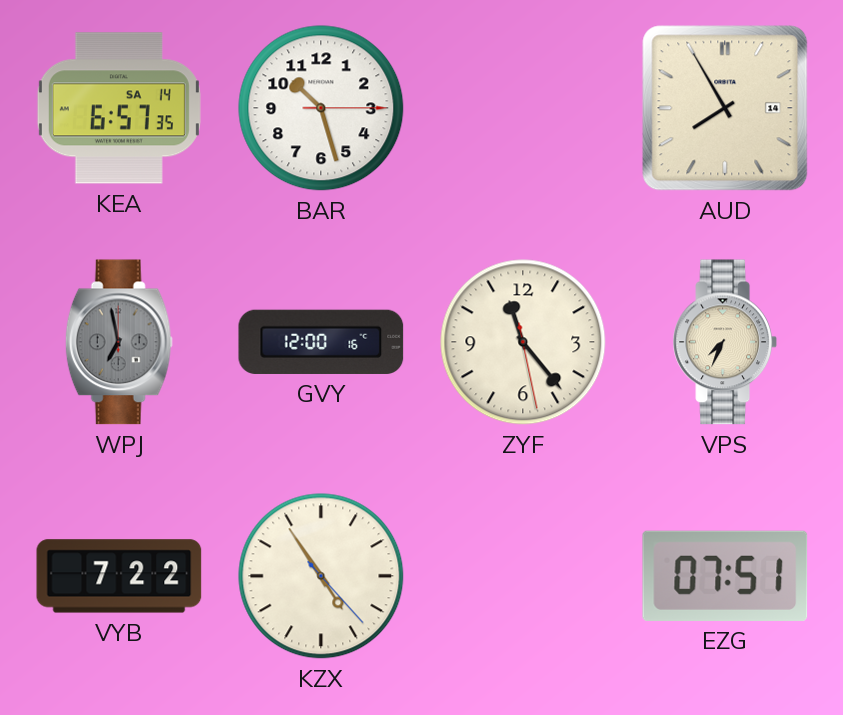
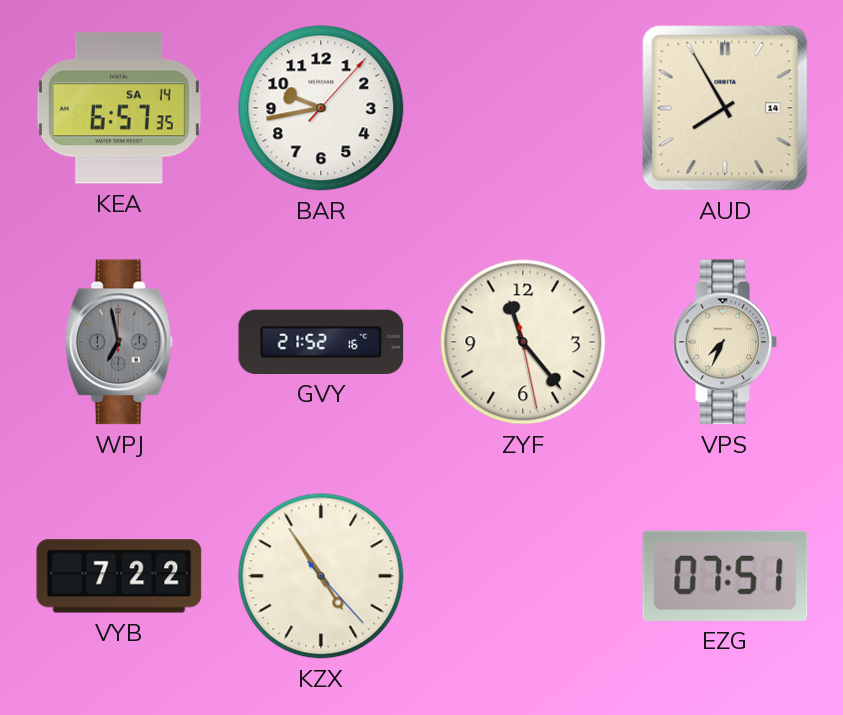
BAR: 10:27 -> 9:43 (321, 108)
GVY: 12:00 -> 21:52 (321, 342)
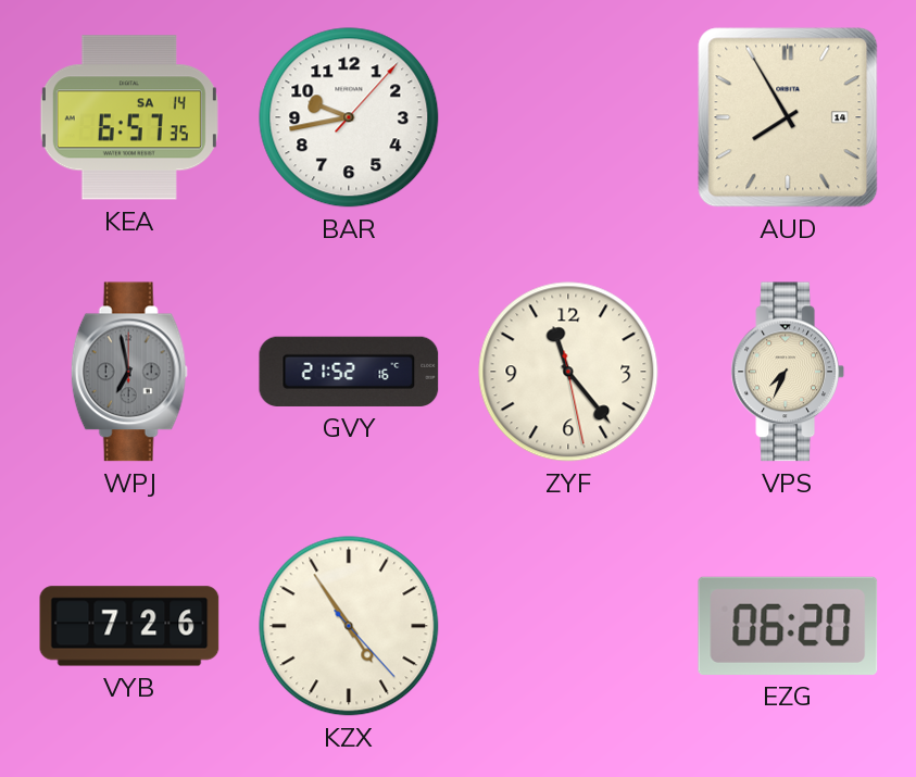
VYB: 7:22 -> 7:26 (129, 626)
EZG: 07:51 -> 06:20 (788, 626)
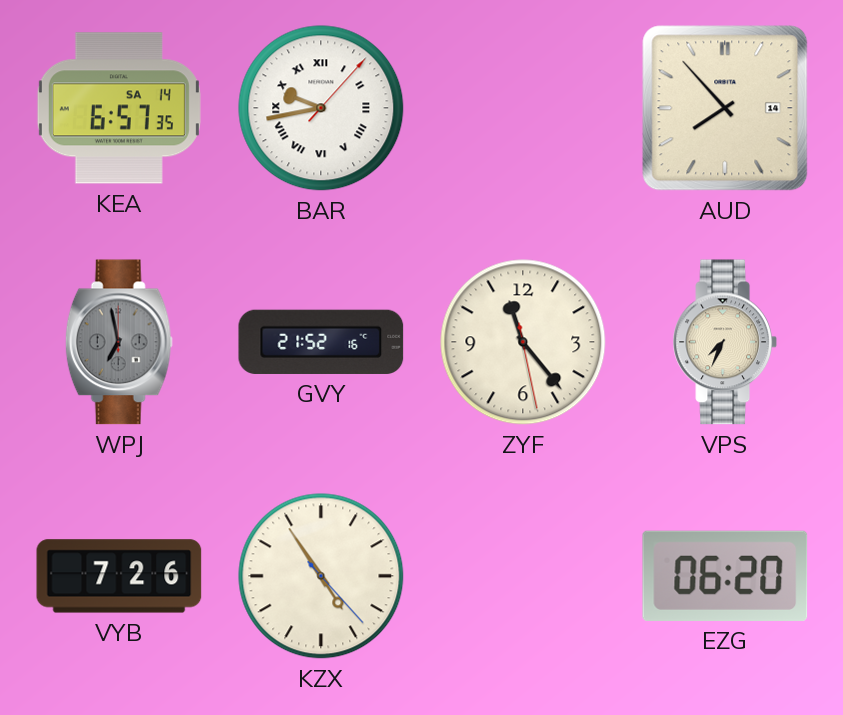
BAR numerals: Arabic -> Roman (321, 108)
AUD: 7:55 -> 7:53 (725, 108)
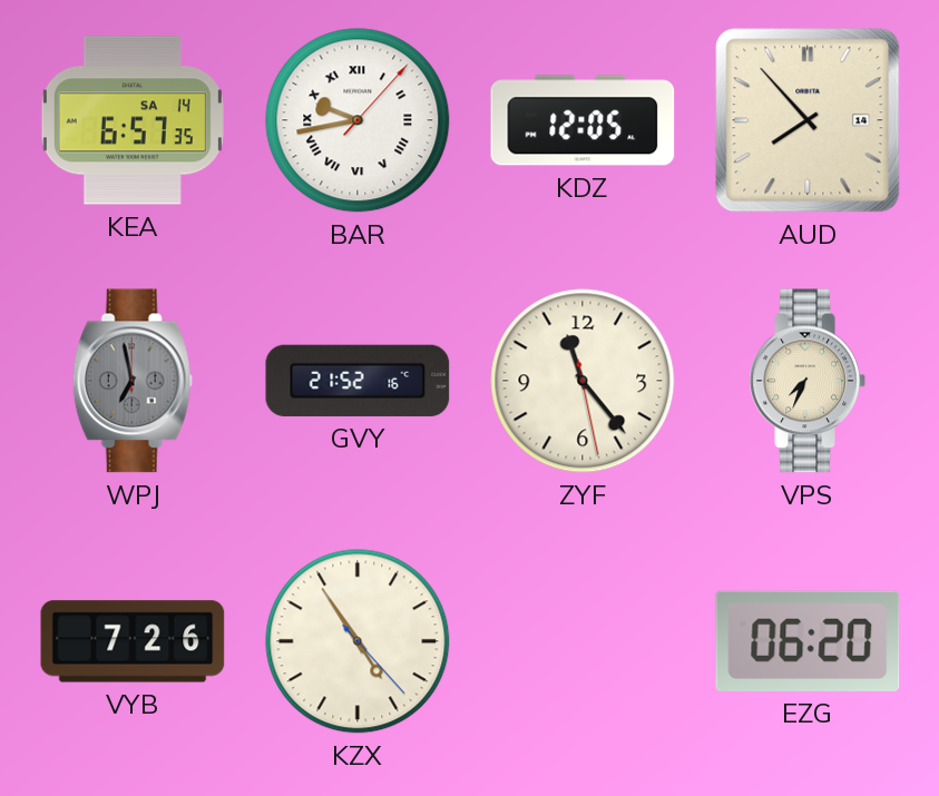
KDZ: none -> 12:05 (583, 120)
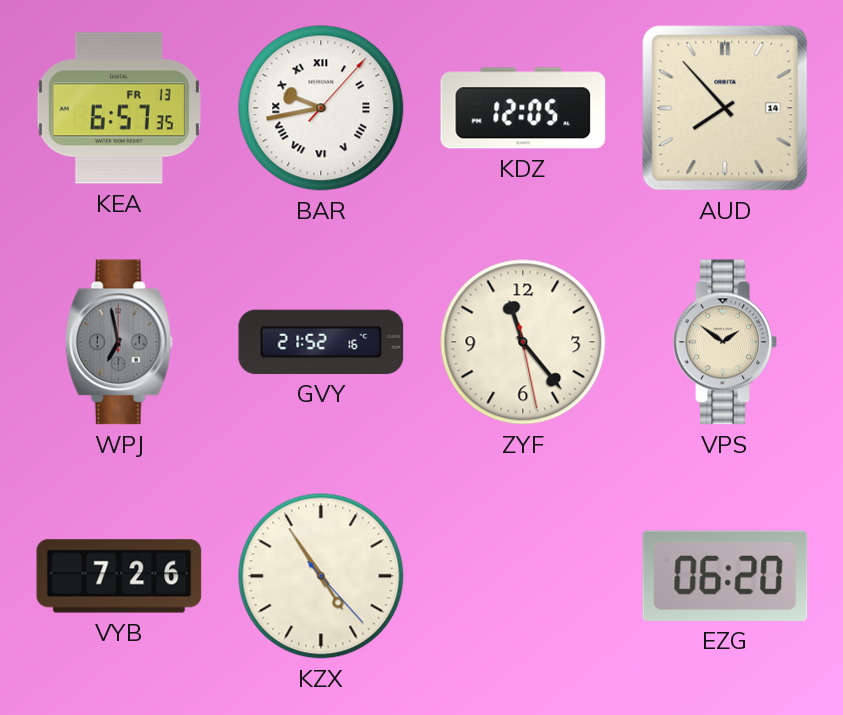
KEA date: SA 14 -> FR 13 (119, 108)
VPS: 7:34 -> 1:51 (725, 342)
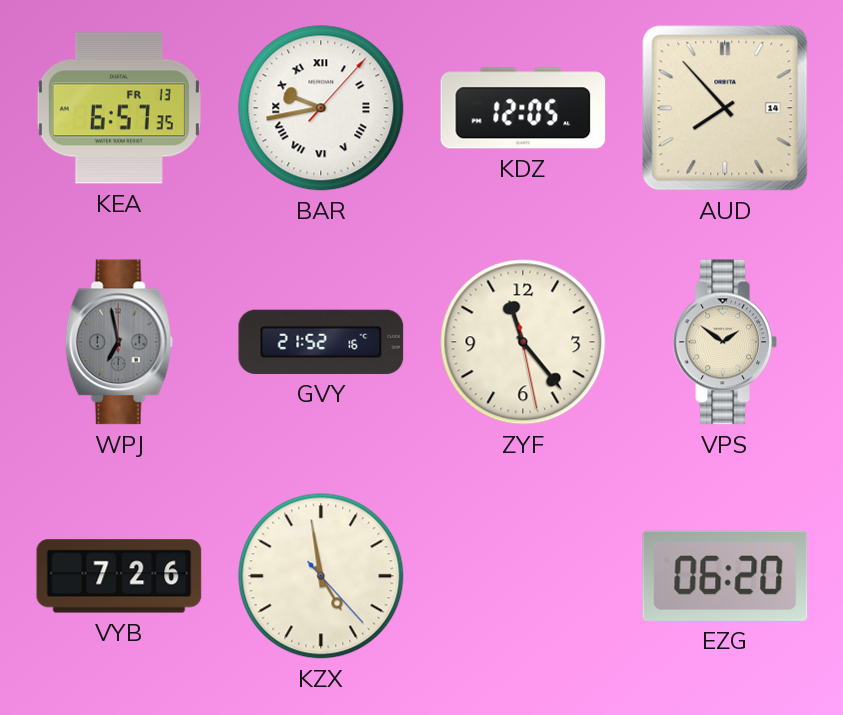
KZX: 4:54 -> 4:58 (321, 576)
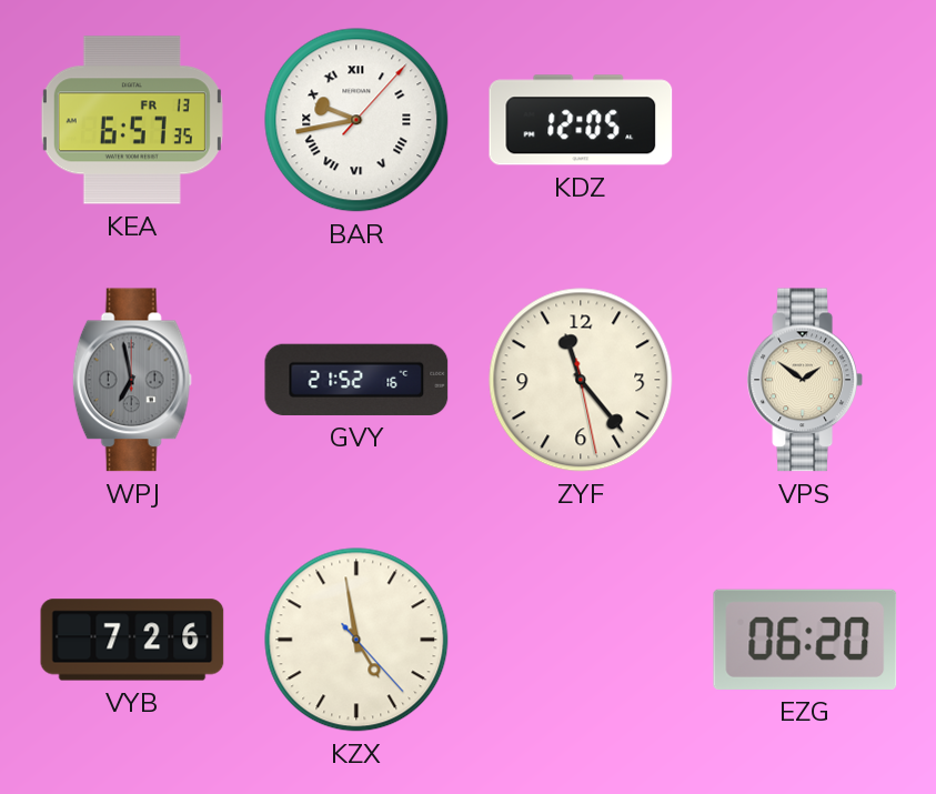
AUD: 7:53 -> none (725, 108)
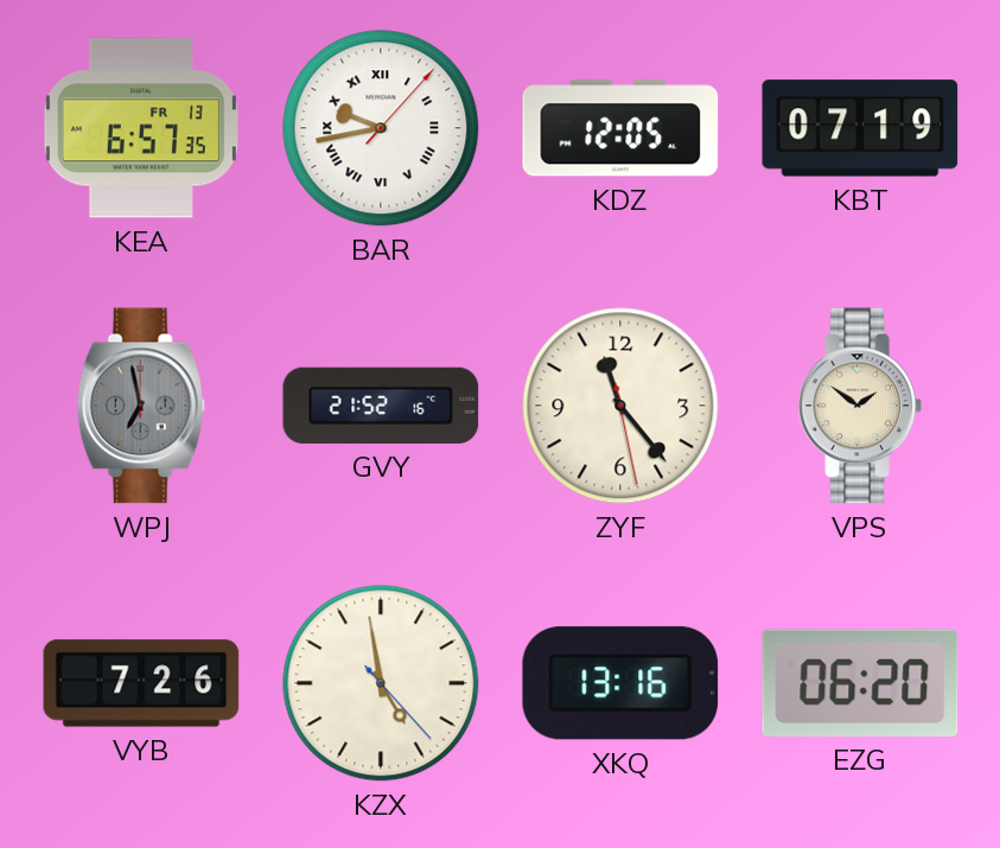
KBT: none -> 07:19 (860, 128)
XKQ: none -> 13:16 (620, 683)
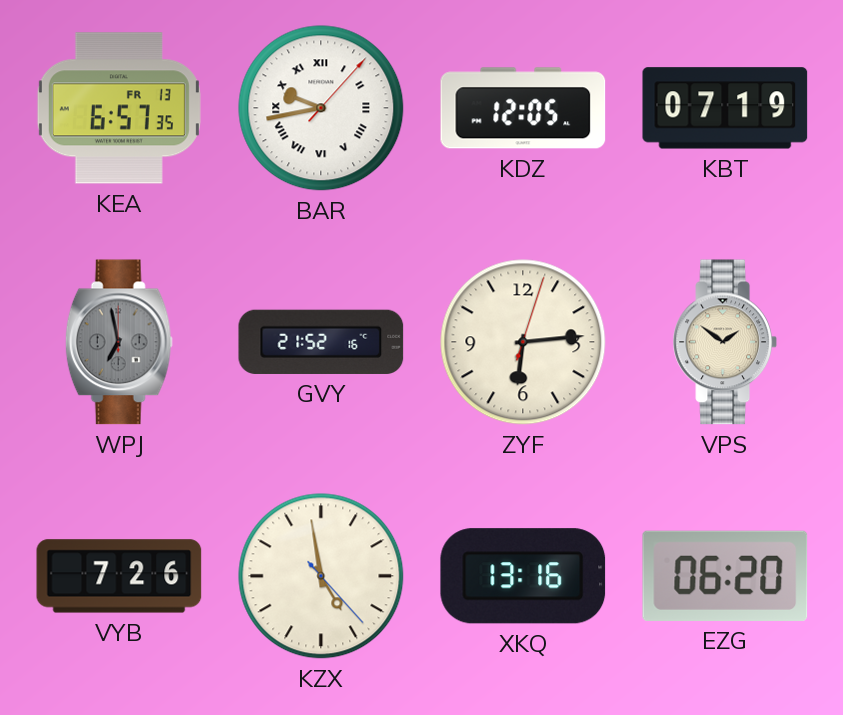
ZYF: 11:23 -> 6:14 (523, 342)
